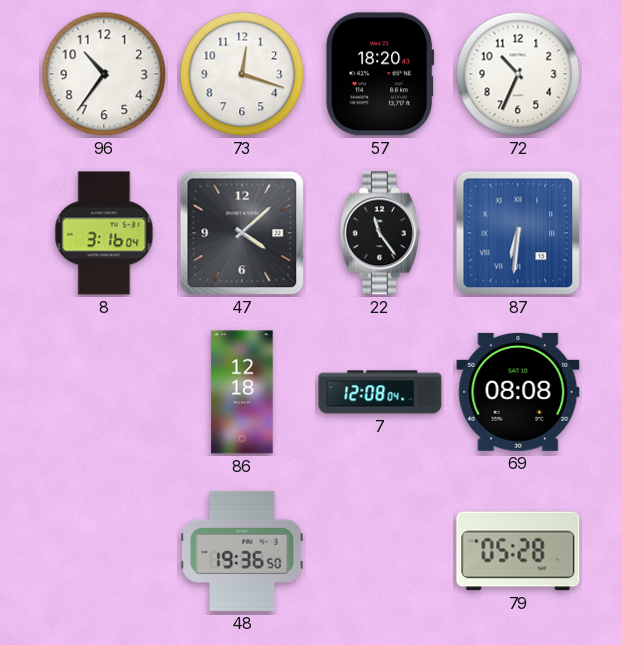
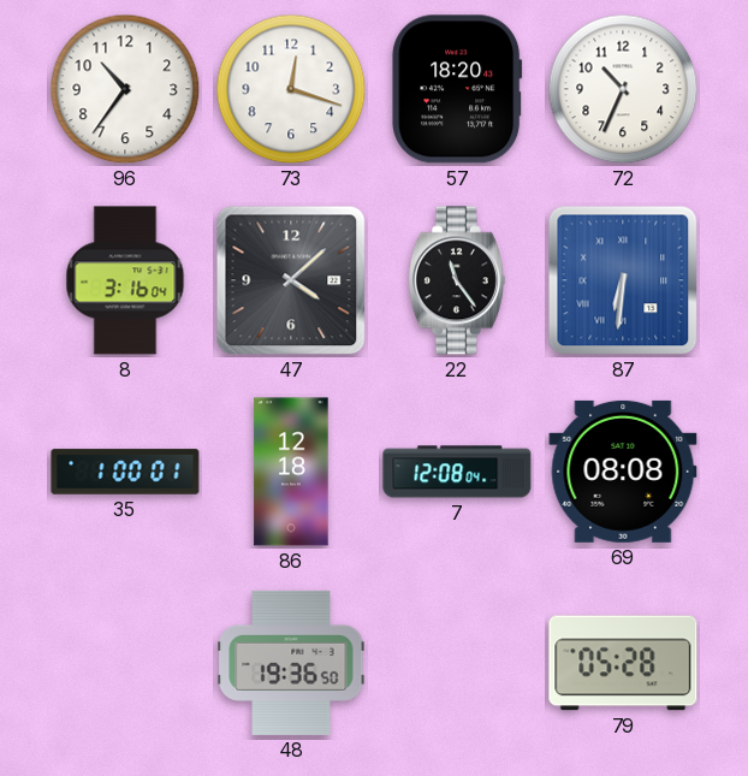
35: none -> 1:00 (125, 472)
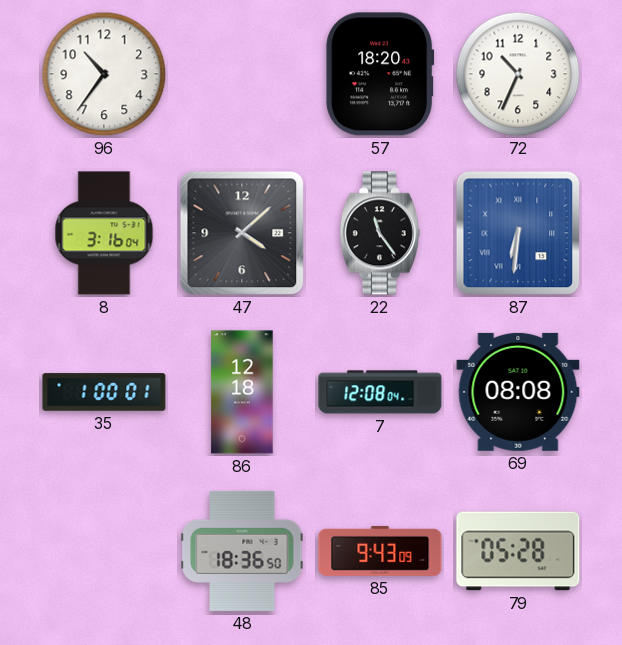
73: 12:18 -> none (291, 89)
48: 19:36 -> 18:36 (242, 551)
85: none -> 9:43 (380, 551)
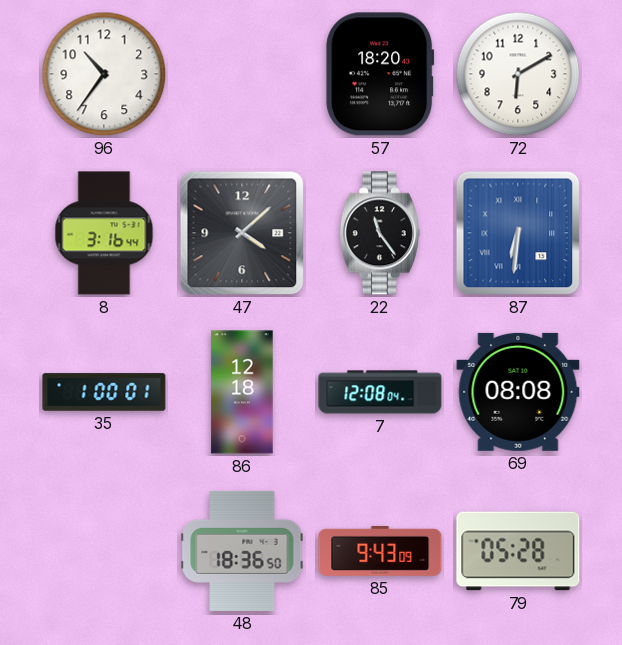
72: 10:34 -> 6:10 (518, 74)
8: 3:16:04 -> 3:16:44 (104, 233)
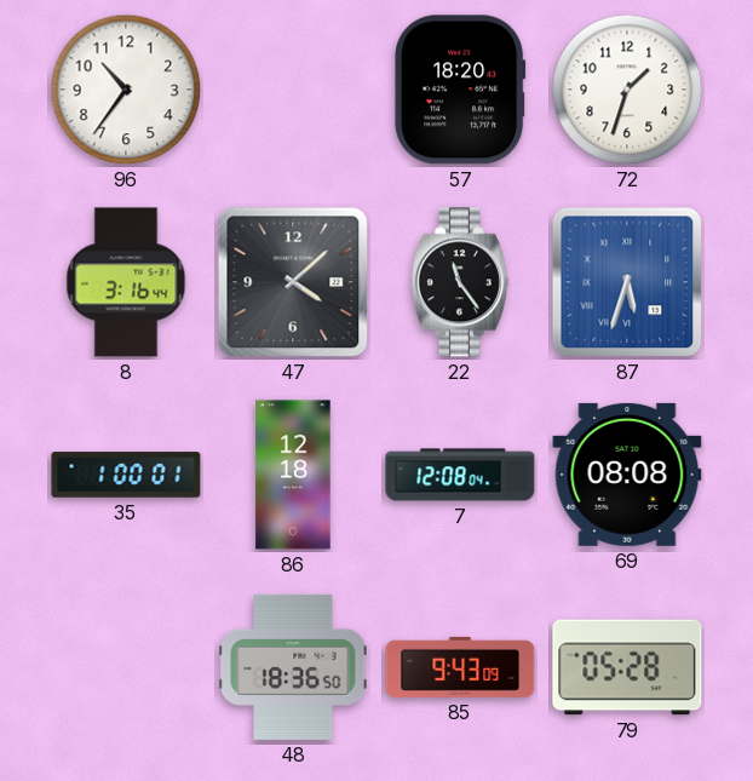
72: 6:10 -> 1:33 (627, 90)
87: 6:31 -> 5:33 (627, 282)
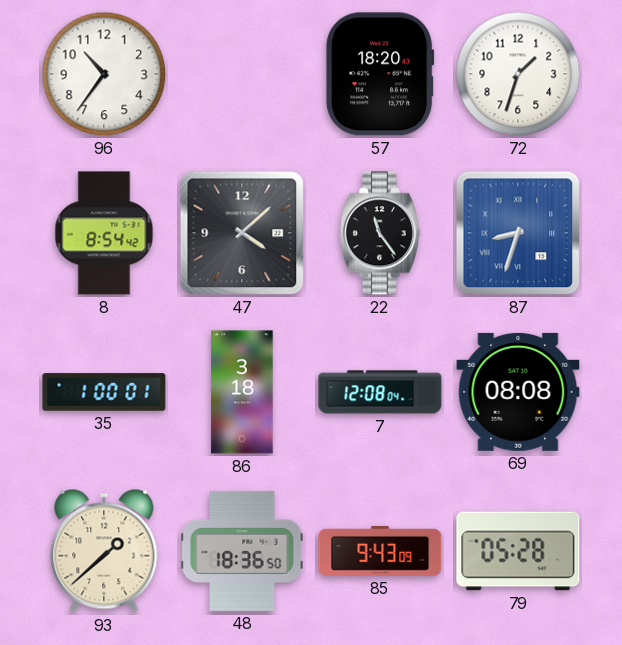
8: 3:16 -> 8:54 (104, 233)
87: 5:33 -> 8:33 (518, 233)
86: 12:18 -> 3:18 (242, 392)
93: none -> 1:38 (104, 551)
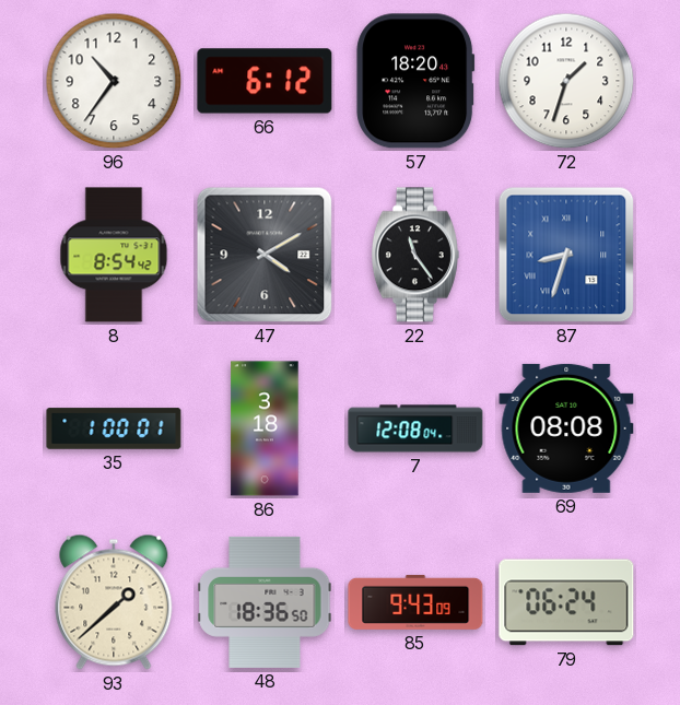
66: none -> 6:12 (265, 81)
47: 4:08 -> 4:10 (265, 255)
79: 05:28 -> 06:24 (566, 602)
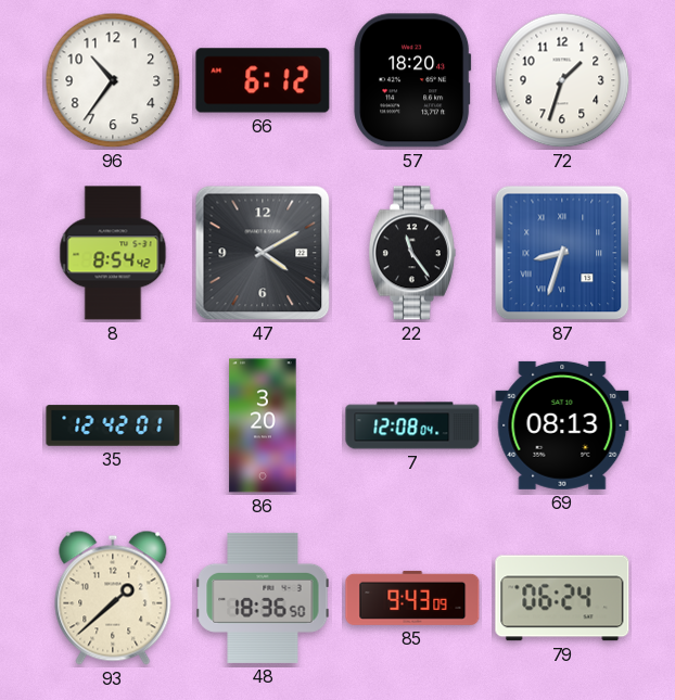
35: 1:00 -> 12:42 (113, 425)
86: 3:18 -> 3:20 (263, 425)
69: 08:08 -> 08:13 (562, 425)
